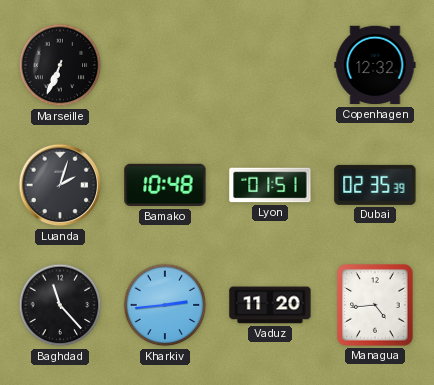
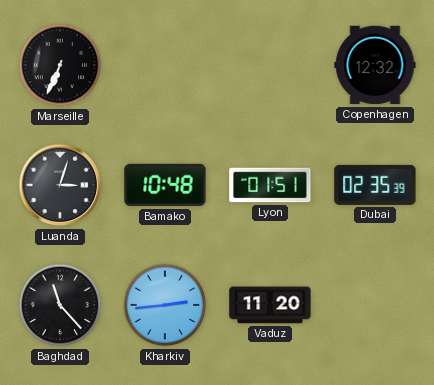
Luanda: 2:03 -> 3:03 (60, 185)
Managua: 4:44 -> none (375, 305)
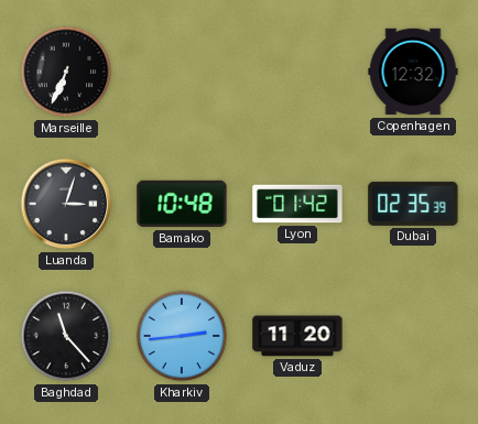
Lyon: 01:51 -> 01:42 (297, 204)
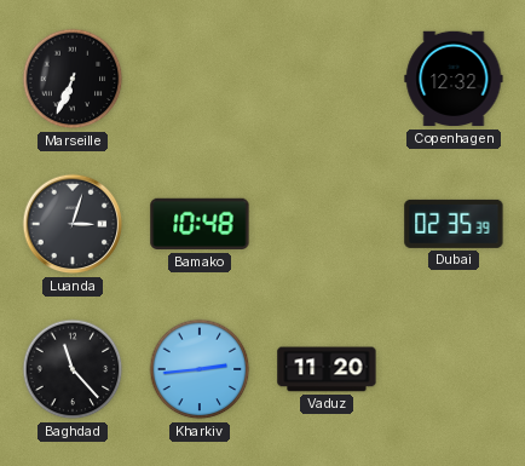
Lyon: 01:42 -> none (297, 204)
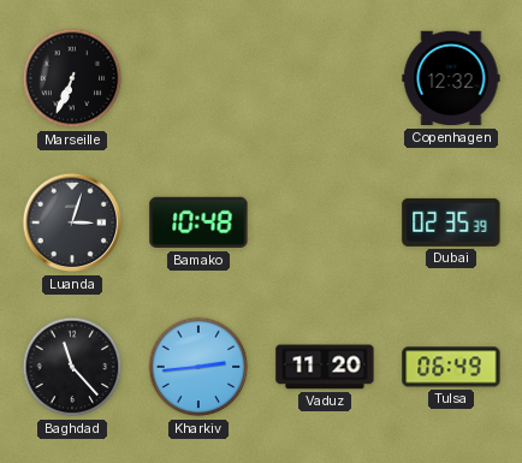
Tulsa: none -> 06:49 (451, 367)
